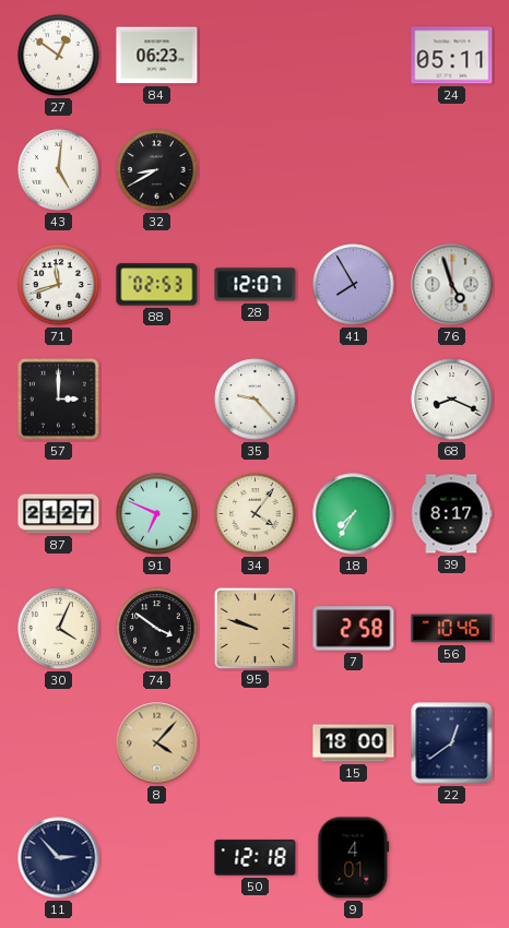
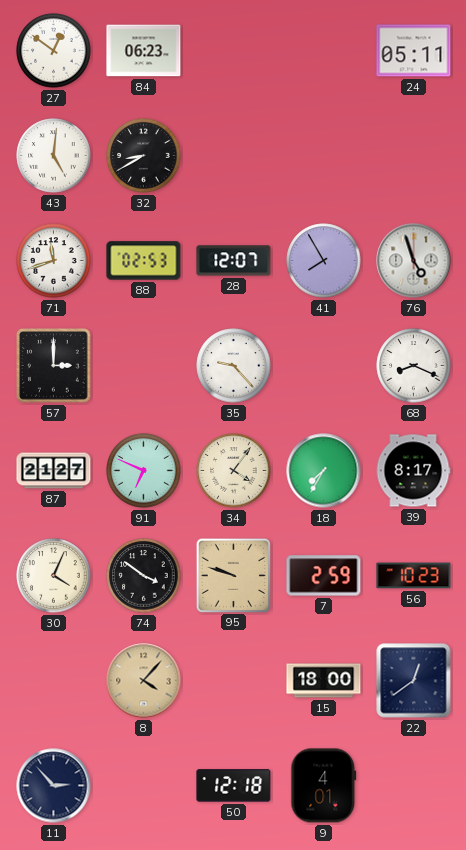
7: 2:58 -> 2:59 (324, 576)
56: 10:46 -> 10:23 (414, 576)
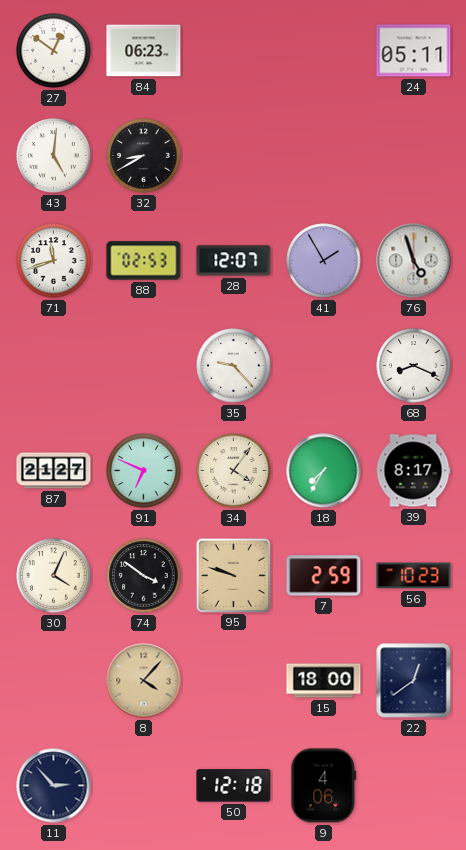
41: 7:55 -> 1:55 (324, 261)
57: 3:00 -> none (54, 366)
9: 4:01 -> 4:06 (324, 786)
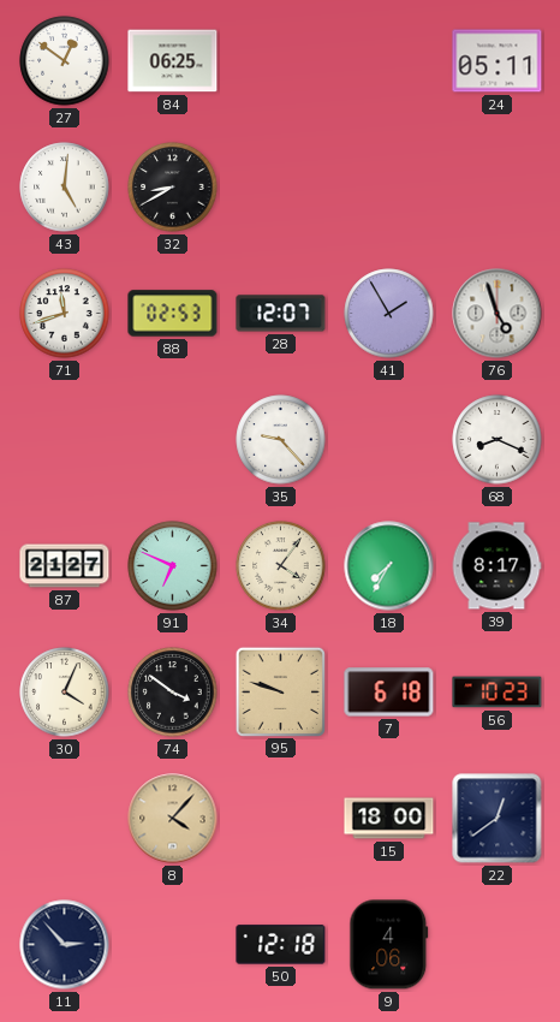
84: 06:23 -> 06:25 (173, 61)
7: 2:59 -> 6:18 (389, 693)
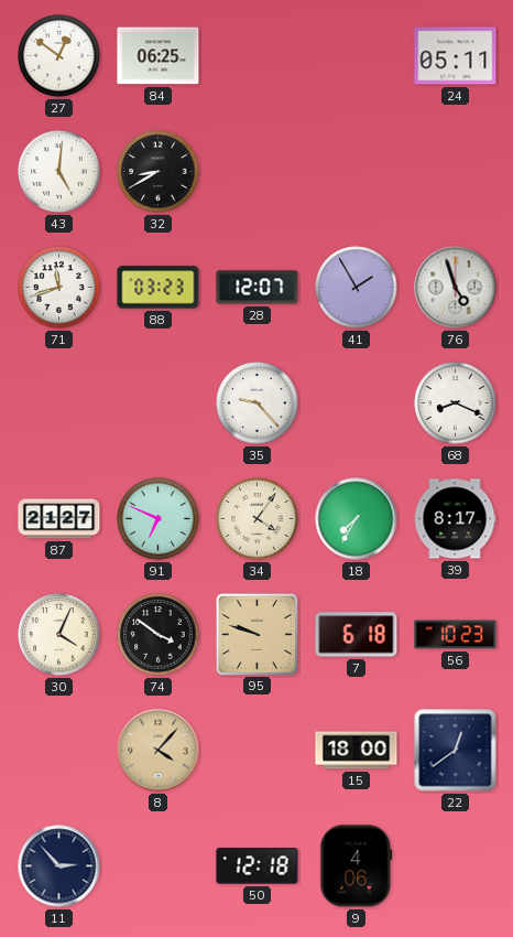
88: 02:53 -> 03:23 (159, 288)
